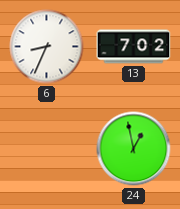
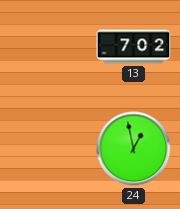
6: 8:34 -> none (47, 47)
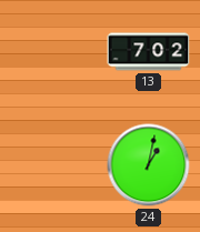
24: 12:58 -> 1:02 (149, 165)
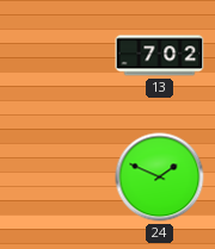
24: 1:02 -> 1:49 (160, 178)
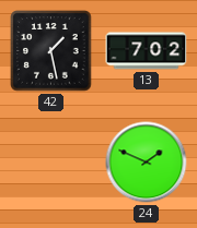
42: none -> 1:28 (51, 51)
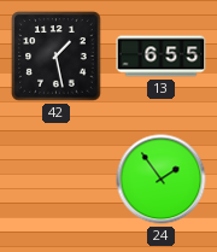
13: 7:02 -> 6:55 (162, 57)
24: 1:49 -> 1:54 (162, 180)
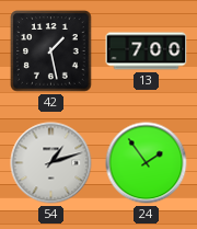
13: 6:55 -> 7:00 (147, 51)
54: none -> 1:12 (51, 163)
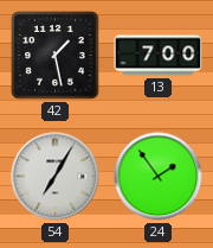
54: 1:12 -> 7:05 (56, 177)
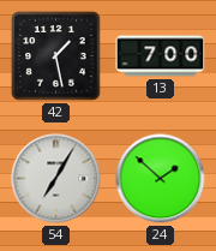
24: 1:54 -> 1:52 (161, 179)
